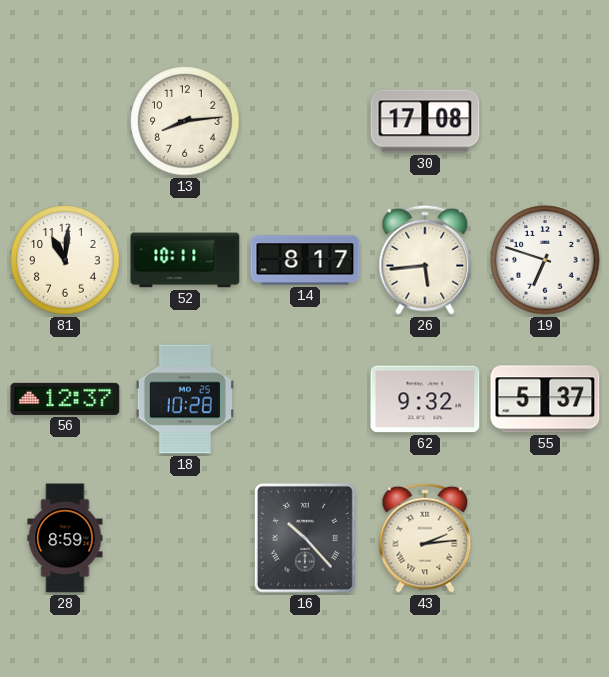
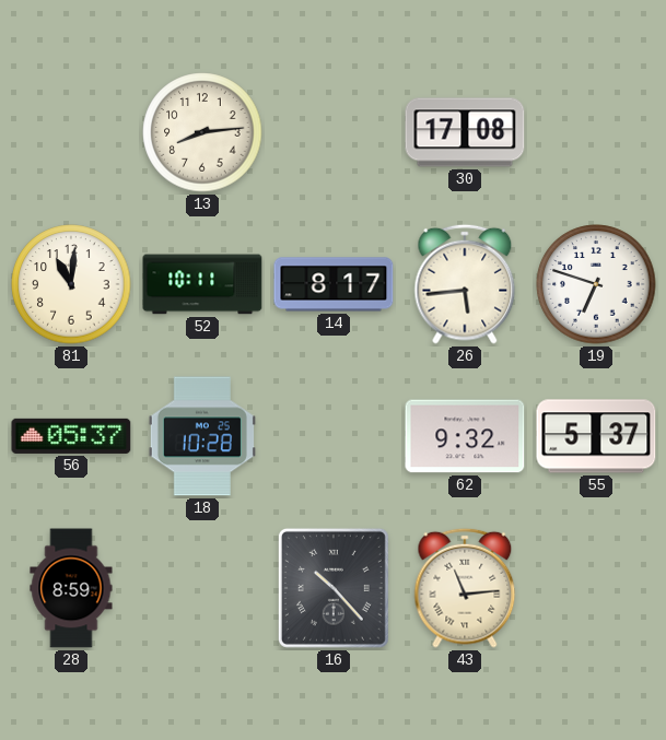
56: 12:37 -> 05:37 (71, 436)
43: 2:14 -> 11:14 (465, 588)
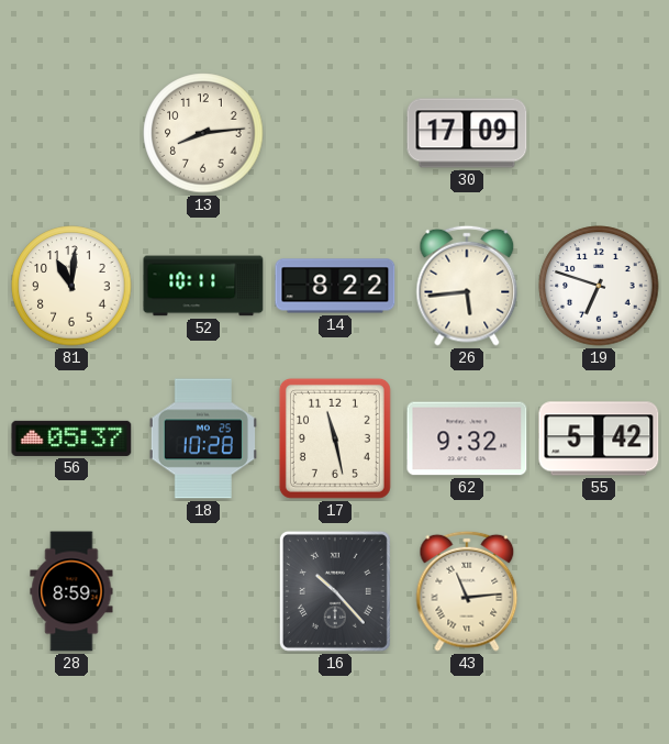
30: 17:08 -> 17:09 (467, 133)
14: 8:17 -> 8:22 (335, 286)
17: none -> 11:28 (335, 438)
55: 5:37 -> 5:42 (599, 438)
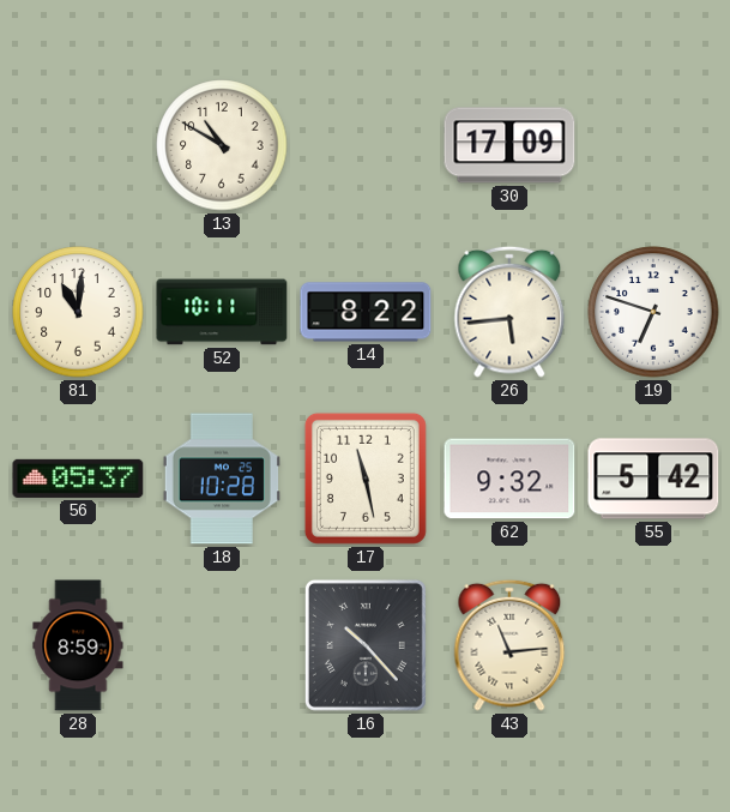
13: 8:14 -> 10:50 (222, 145)
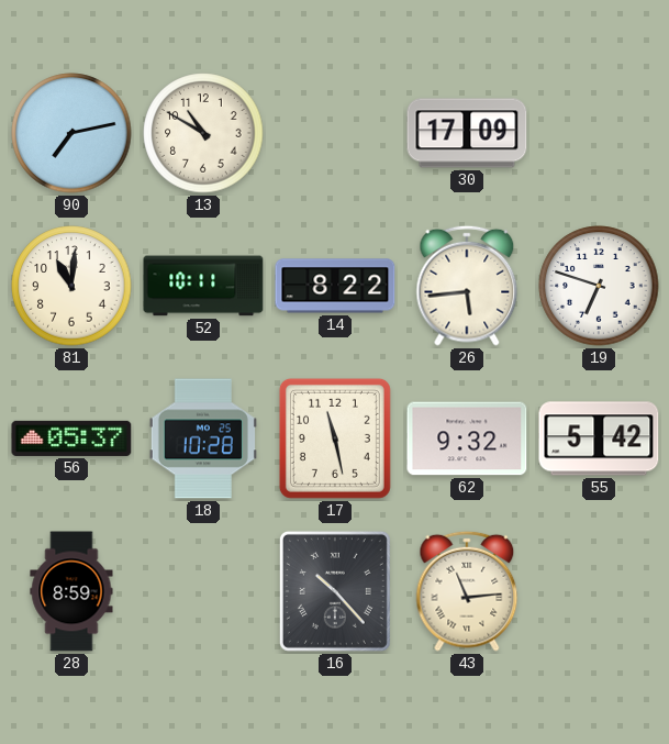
90: none -> 7:13 (71, 133)
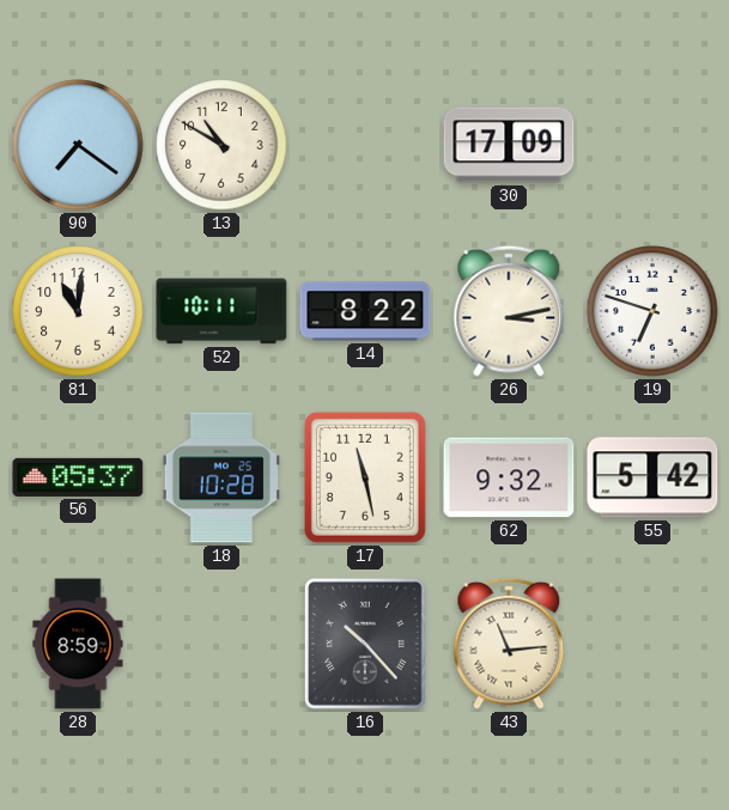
90: 7:13 -> 7:21 (78, 145)
26: 5:44 -> 3:13 (509, 311)
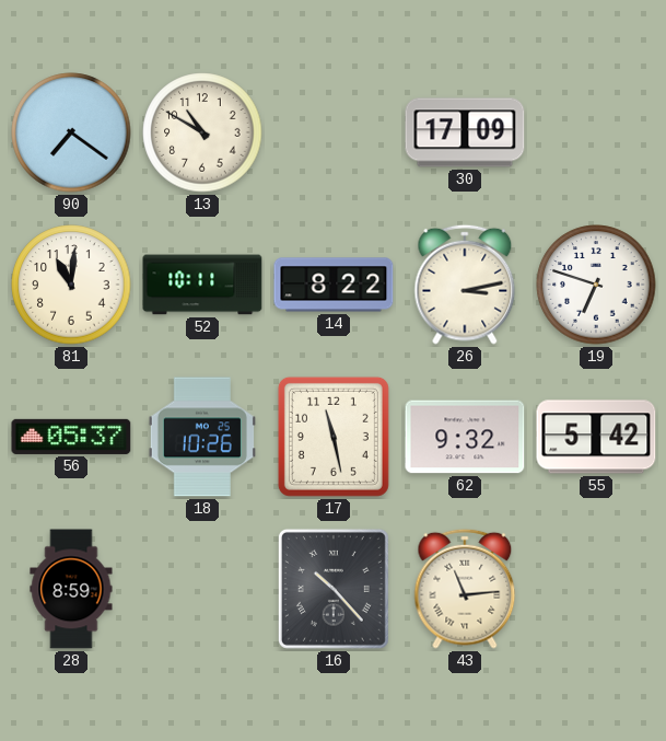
18: 10:28 -> 10:26 (202, 437)
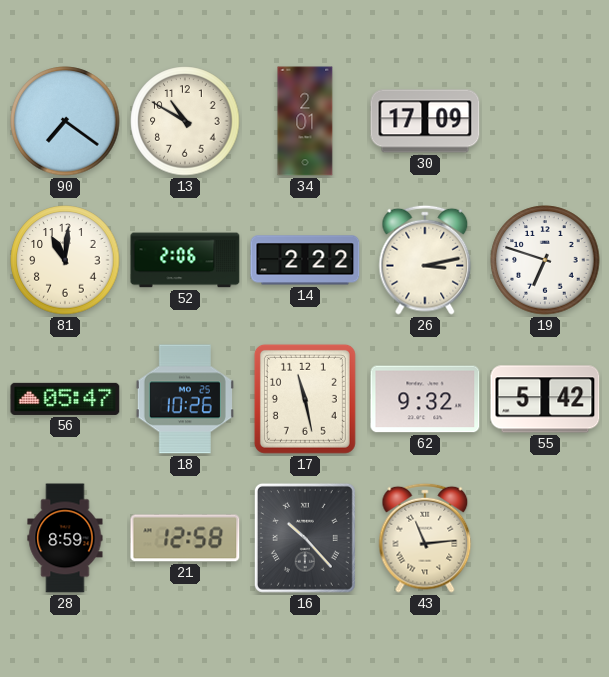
34: none -> 2:01 (305, 121)
52: 10:11 -> 2:06 (185, 260)
14: 8:22 -> 2:22 (305, 260)
56: 05:37 -> 05:47 (65, 399)
21: none -> 12:58 (185, 538)
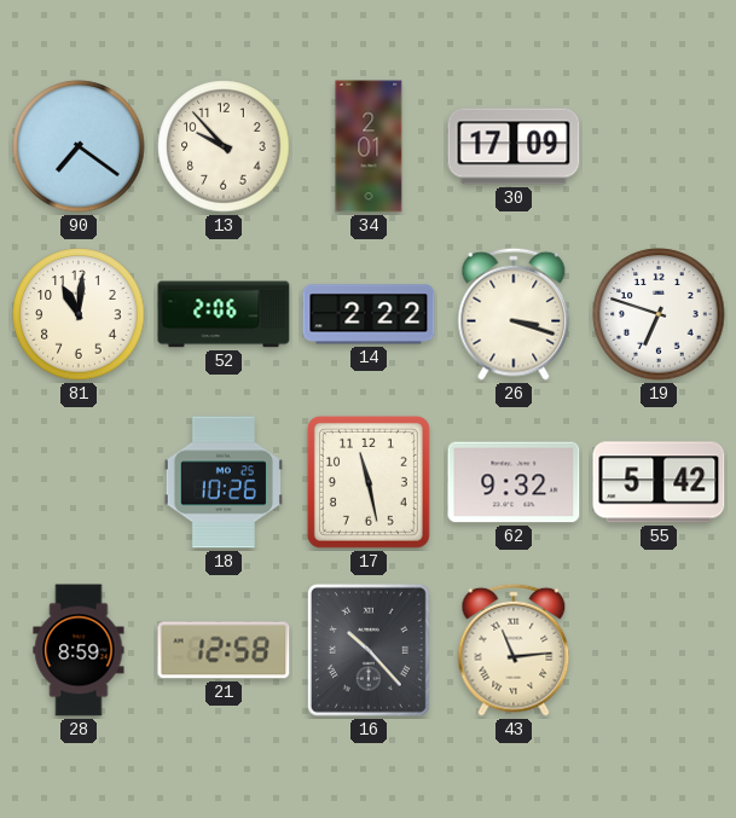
13: 10:50 -> 9:53 (224, 146)
26: 3:13 -> 3:18 (514, 314)
56: 05:47 -> none (65, 399)
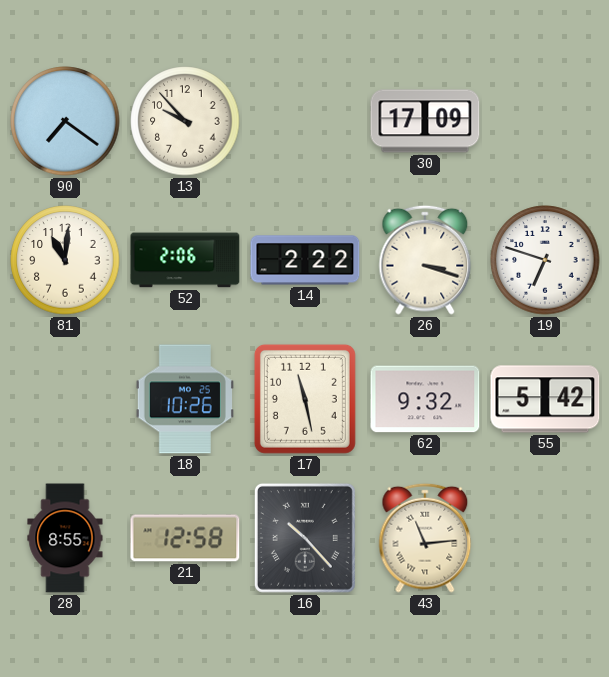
34: 2:01 -> none (369, 146)
28: 8:59 -> 8:55 (65, 538)
